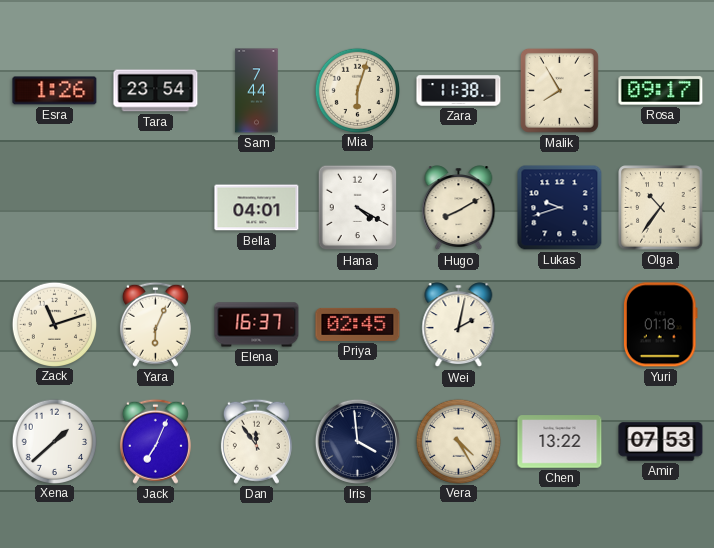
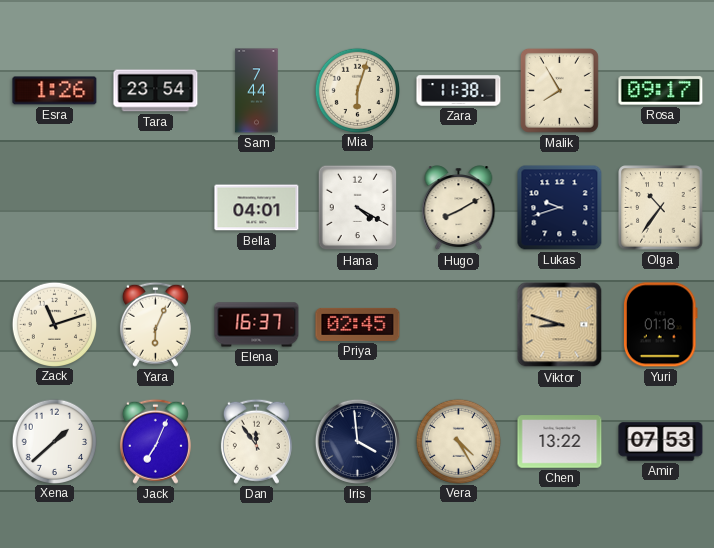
Wei: 2:02 -> none (459, 325)
Viktor: none -> 8:48 (560, 325)
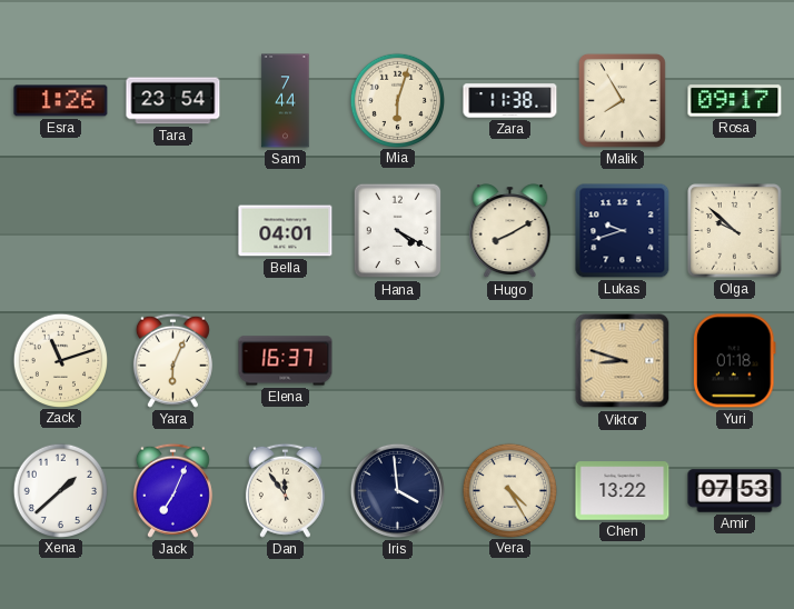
Olga: 10:36 -> 9:52 (735, 231)
Priya: 02:45 -> none (358, 324)
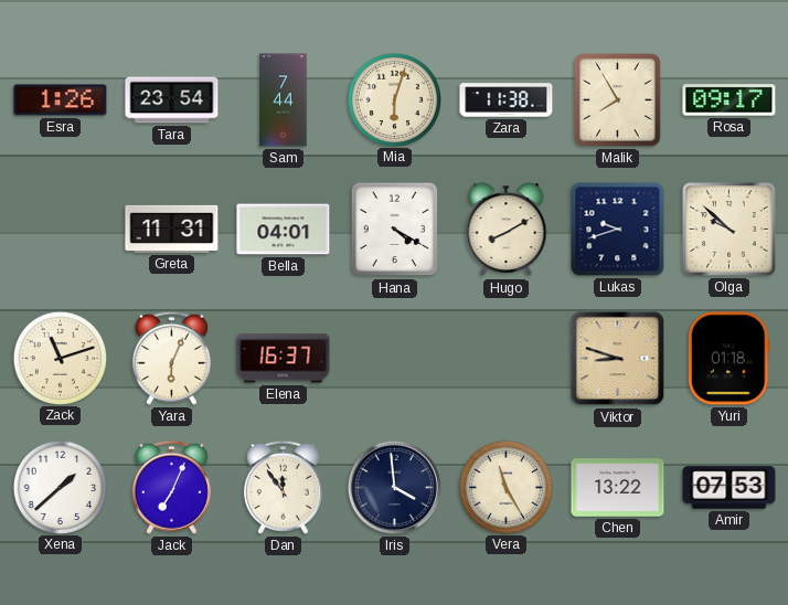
Greta: none -> 11:31 (172, 229)
Vera: 4:25 -> 11:25 (505, 487)
